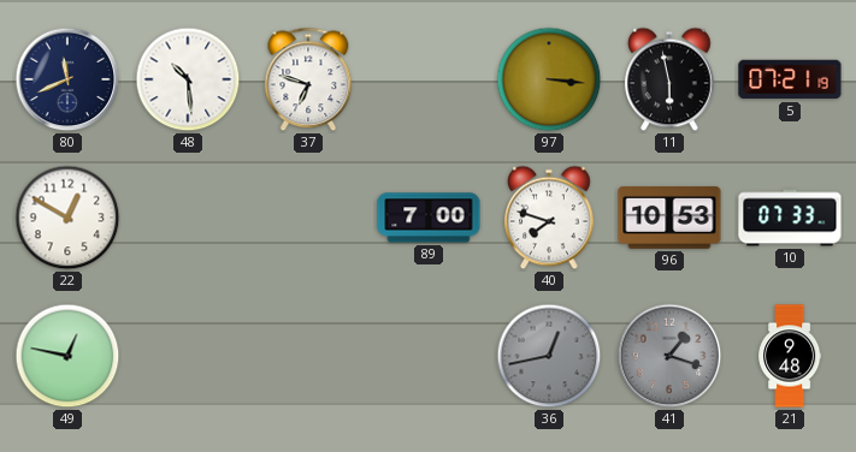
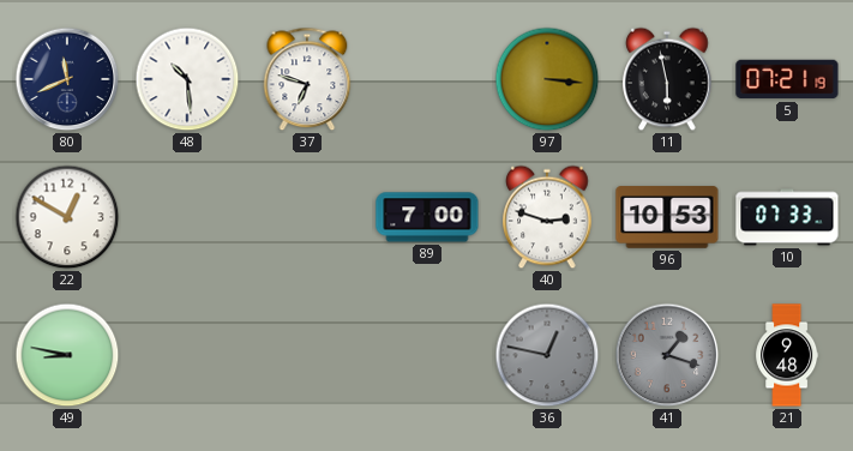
40: 7:48 -> 2:48 (547, 217)
49: 12:47 -> 8:47 (67, 355)
36: 12:43 -> 12:47 (547, 355)
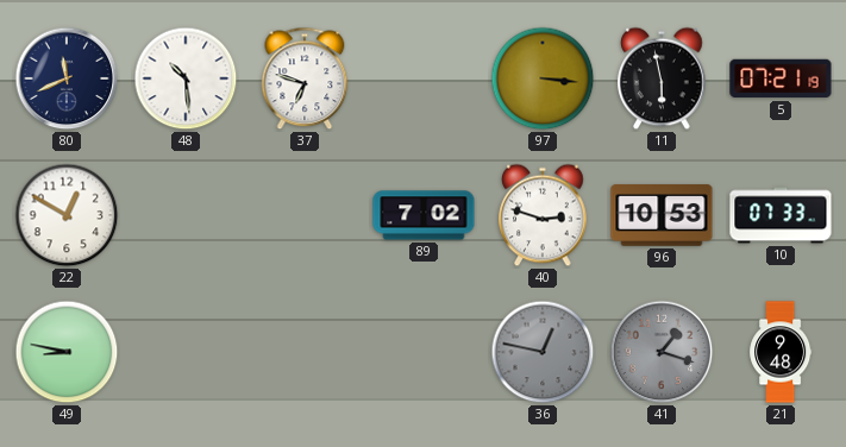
89: 7:00 -> 7:02 (424, 215)
